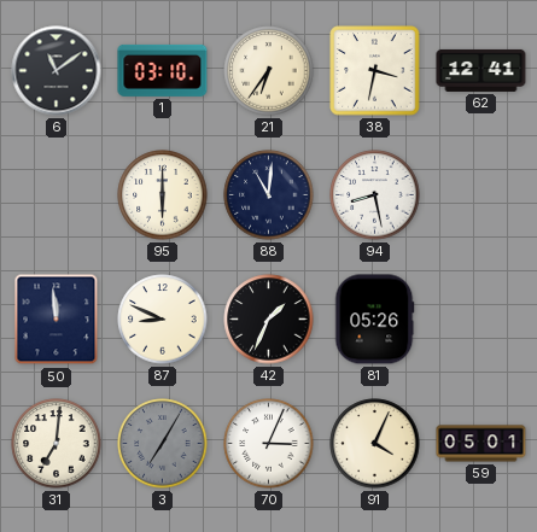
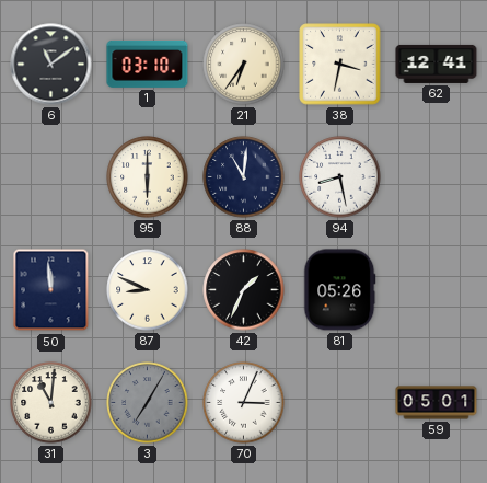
31: 7:01 -> 11:01 (51, 403)
91: 4:04 -> none (375, 444)
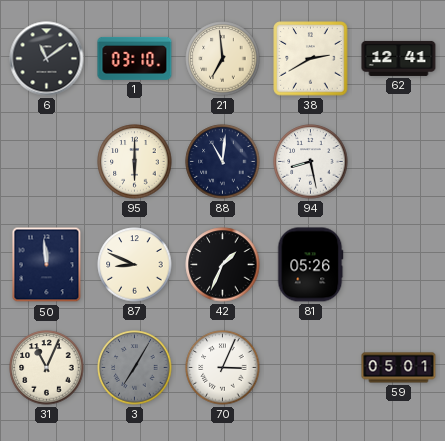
21: 6:36 -> 6:59 (223, 59)
38: 3:32 -> 2:40 (311, 59)
31: 11:01 -> 11:04 (47, 368)
